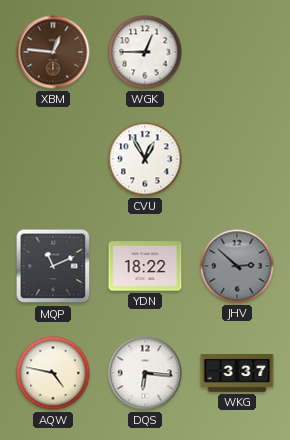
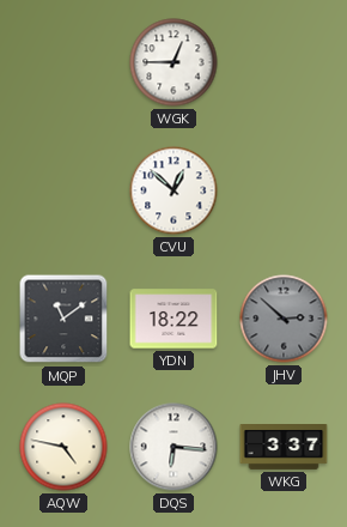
XBM: 12:46 -> none (53, 52)
CVU: 12:55 -> 12:52 (173, 190)
MQP: 11:11 -> 11:09 (63, 319)
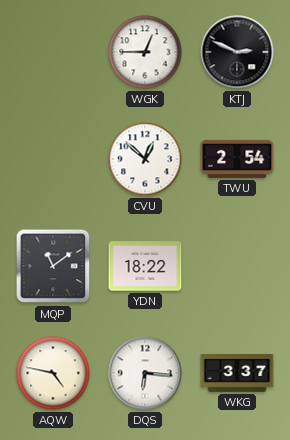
KTJ: none -> 2:49 (237, 52)
TWU: none -> 2:54 (237, 159)
JHV: 2:52 -> none (284, 319)
